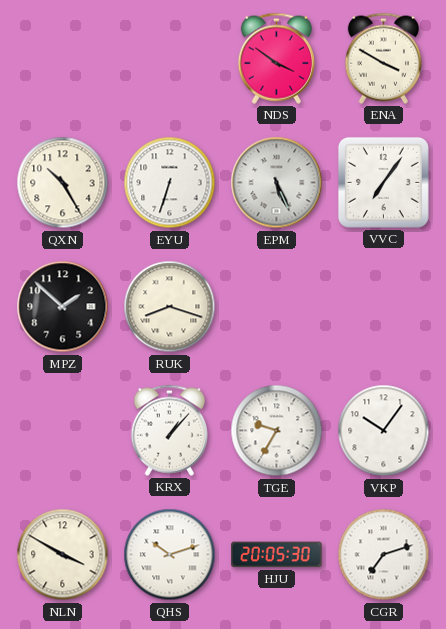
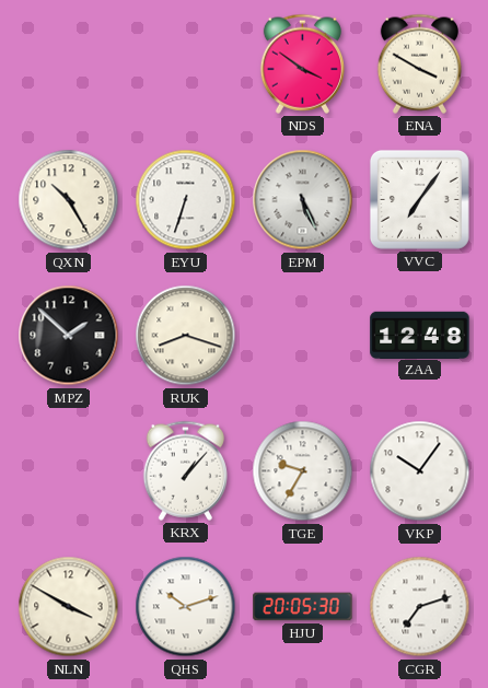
ZAA: none -> 12:48 (420, 335)
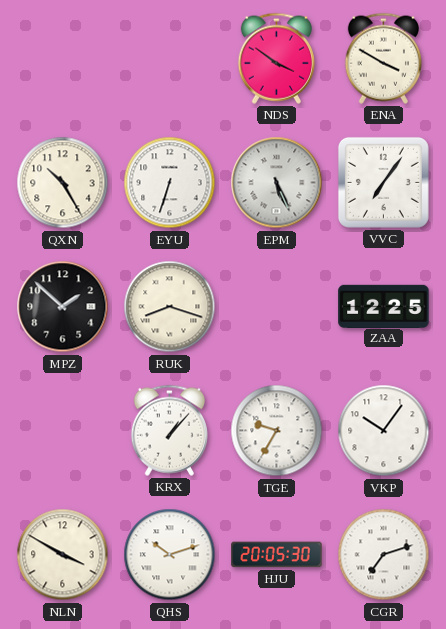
ZAA: 12:48 -> 12:25 (384, 306)
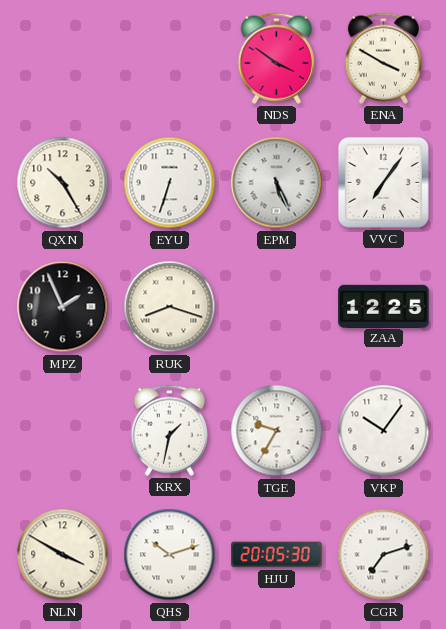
MPZ: 1:52 -> 1:56 (63, 307)
KRX: 1:07 -> 1:32 (169, 430)
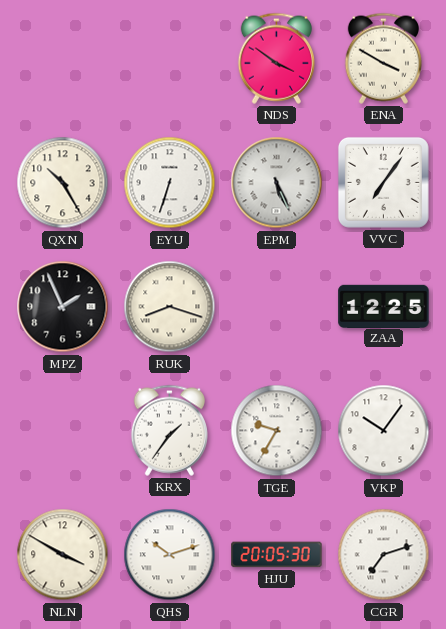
KRX: 1:32 -> 1:36 (169, 430)
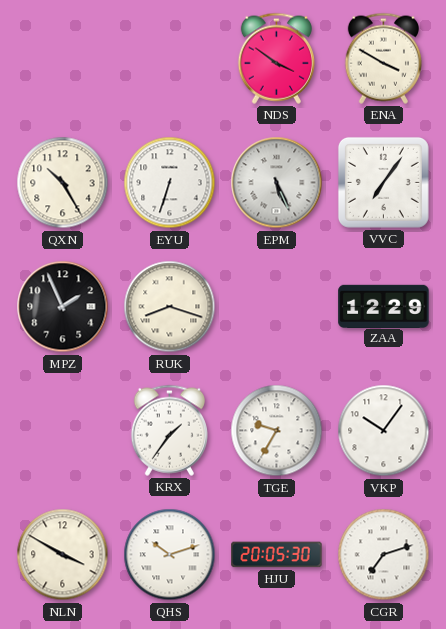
ZAA: 12:25 -> 12:29 (384, 306)
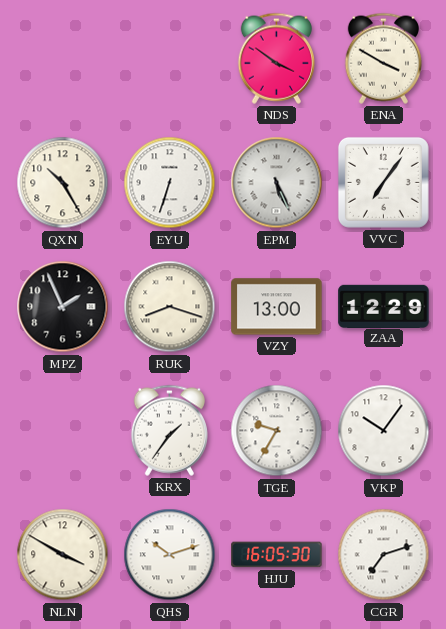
VZY: none -> 13:00 (277, 307)
HJU: 20:05 -> 16:05 (277, 555)
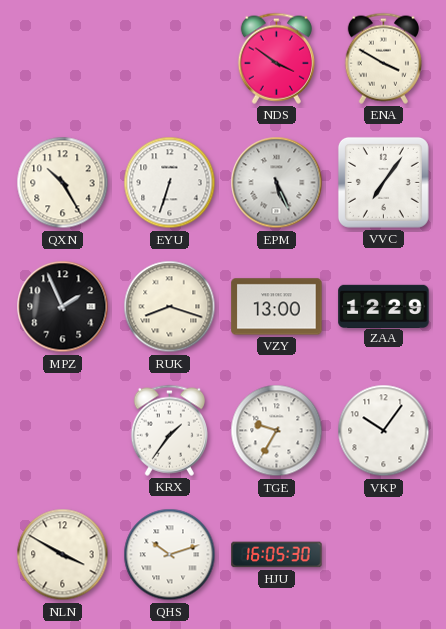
CGR: 7:12 -> none (384, 555)
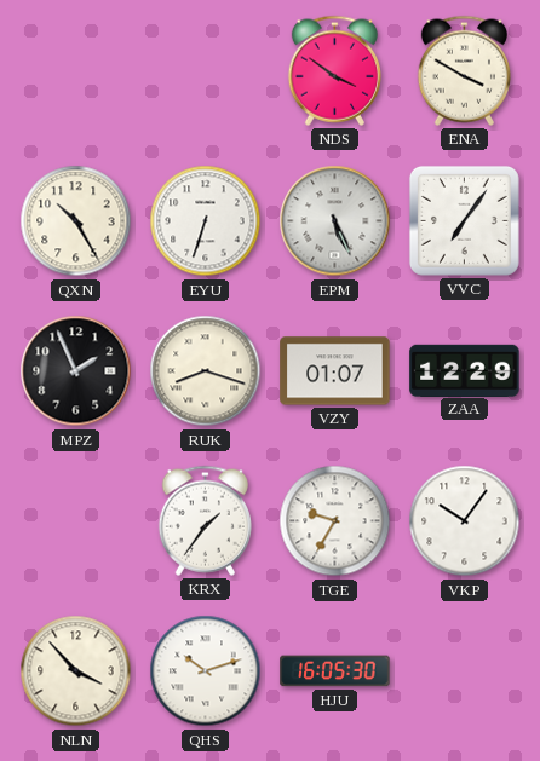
VZY: 13:00 -> 01:07 (335, 371)
NLN: 3:50 -> 3:53 (76, 671)
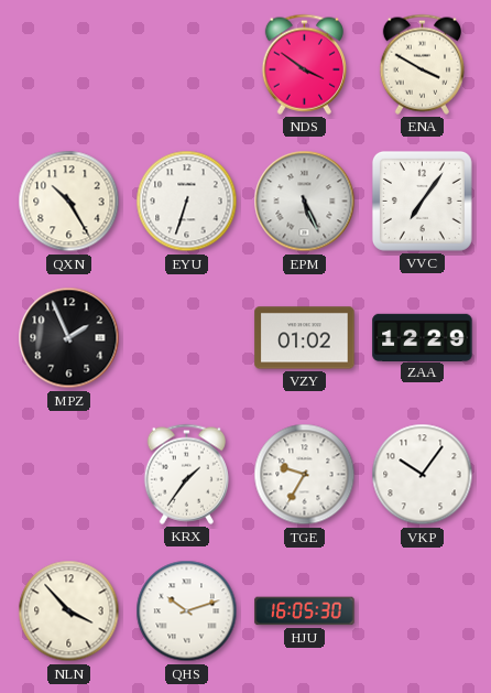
RUK: 8:18 -> none (206, 371)
VZY: 01:07 -> 01:02 (305, 338)
